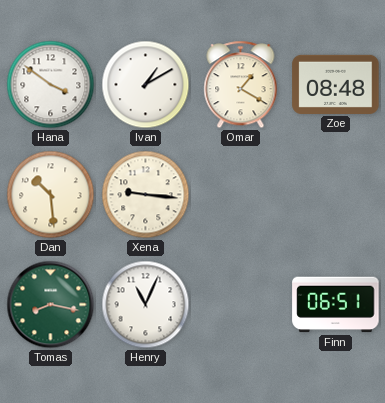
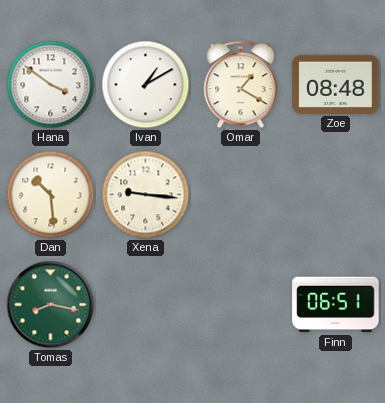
Henry: 11:04 -> none (146, 305)
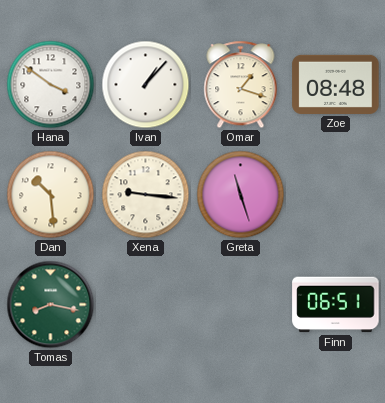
Ivan: 1:10 -> 1:07 (146, 85)
Omar: 1:20 -> 1:18 (241, 85)
Greta: none -> 11:27 (241, 195)
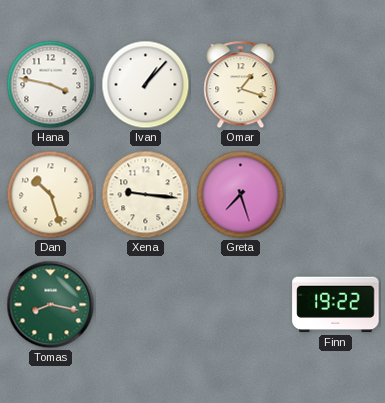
Hana: 3:51 -> 3:47 (51, 85)
Zoe: 08:48 -> none (336, 84)
Dan: 10:29 -> 10:27 (51, 195)
Greta: 11:27 -> 7:27 (241, 195)
Finn: 06:51 -> 19:22 (336, 305)
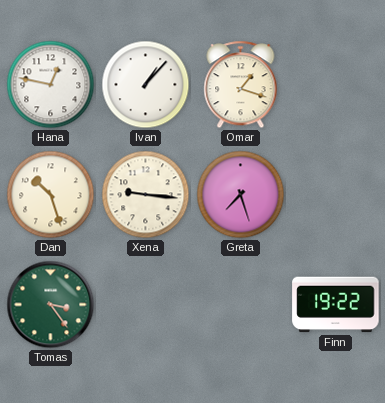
Hana: 3:47 -> 12:47 (51, 85)
Tomas: 8:17 -> 3:24 (51, 305)
